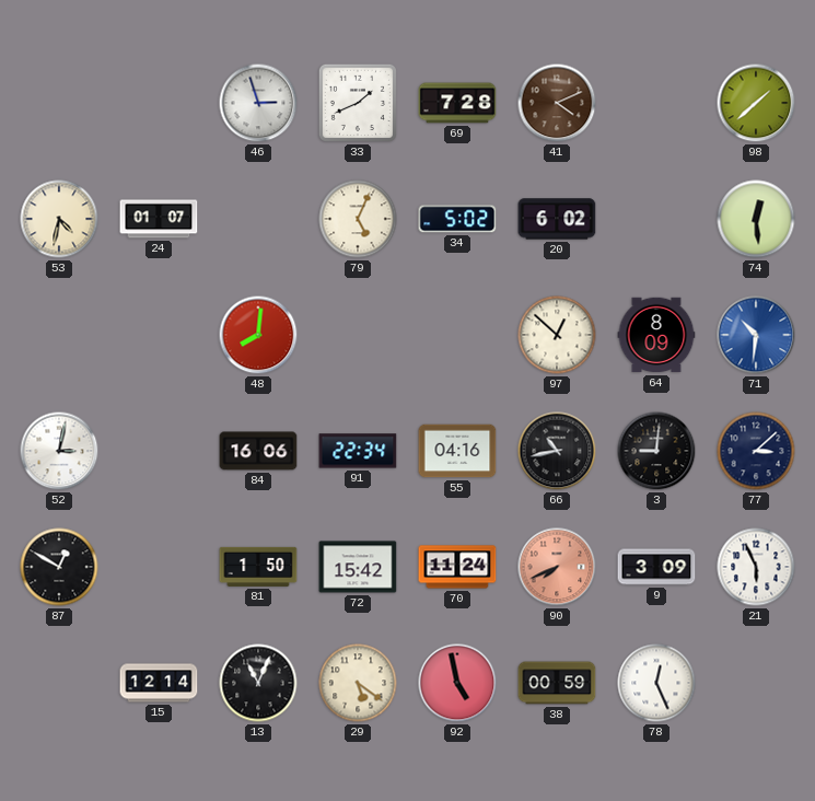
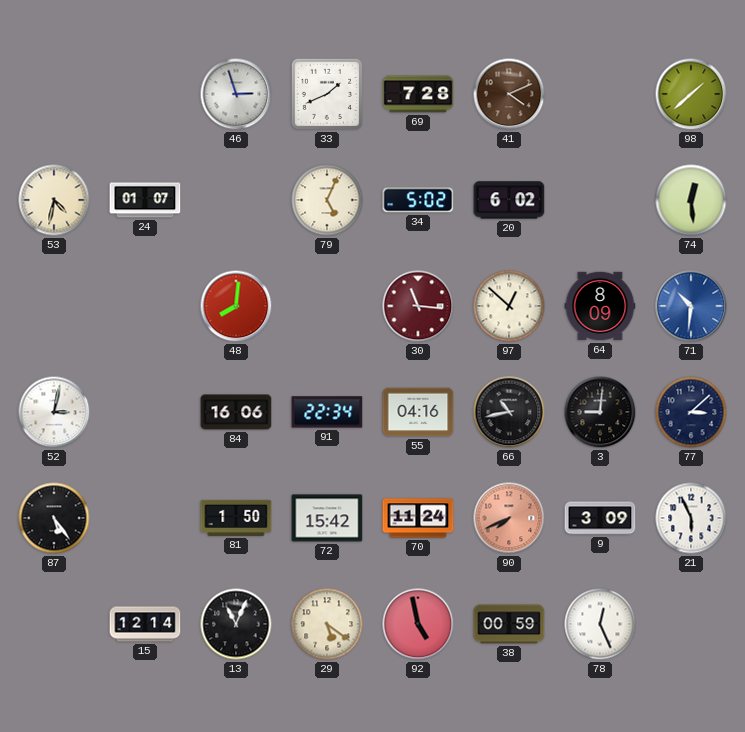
30: none -> 11:16 (418, 306)
87: 12:50 -> 5:24 (54, 518)
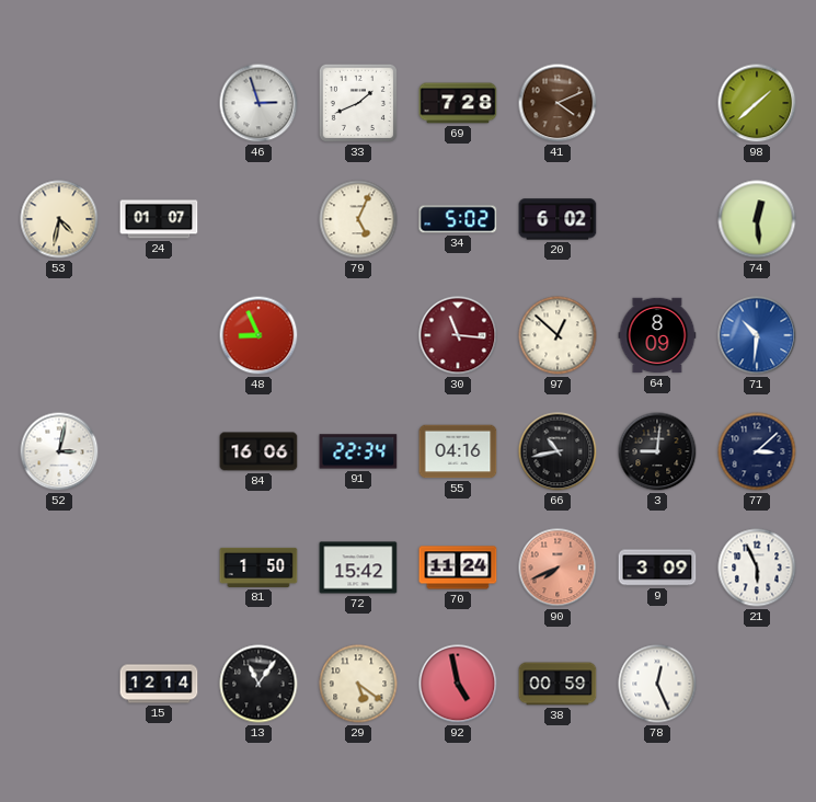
48: 8:01 -> 8:56 (258, 335)
87: 5:24 -> none (54, 518)
13: 11:04 -> 11:06 (258, 684)
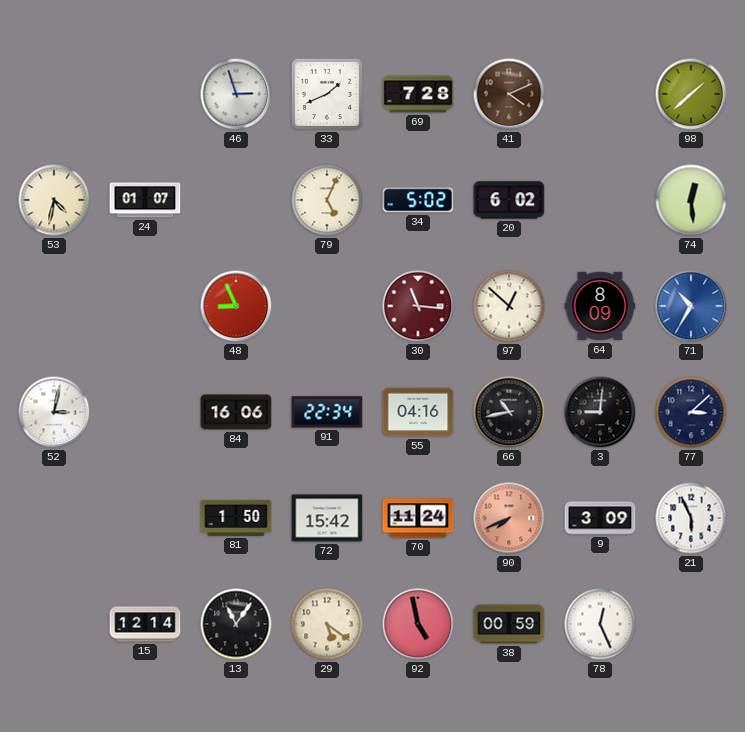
71: 10:31 -> 10:35 (691, 306)
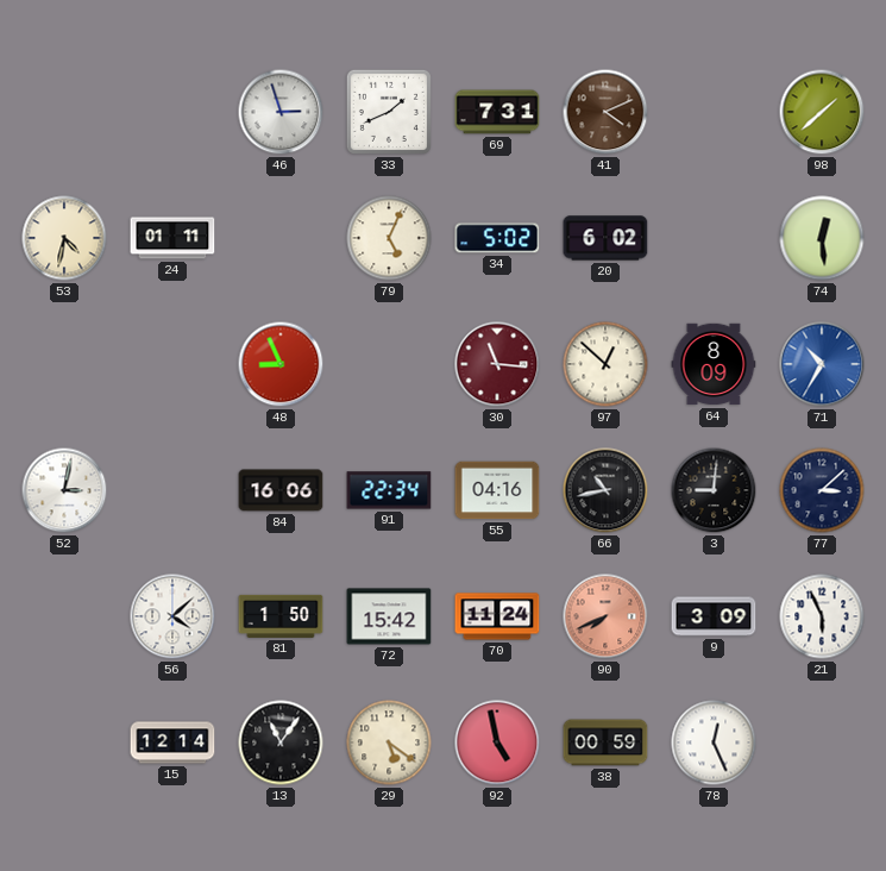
69: 7:28 -> 7:31 (497, 112)
24: 01:07 -> 01:11 (172, 238)
56: none -> 4:08 (172, 616)
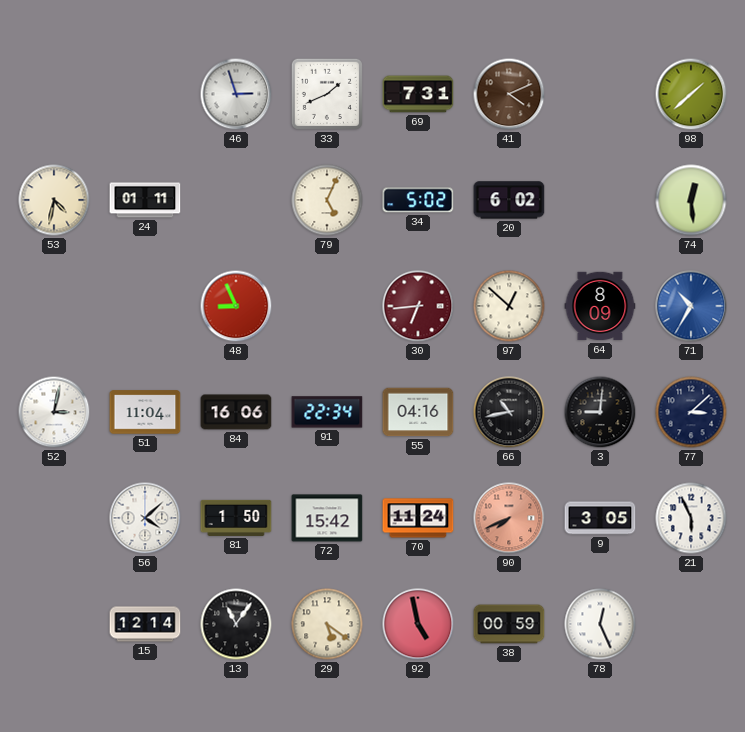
30: 11:16 -> 6:44 (418, 306)
51: none -> 11:04 (145, 412)
9: 3:09 -> 3:05 (600, 518)
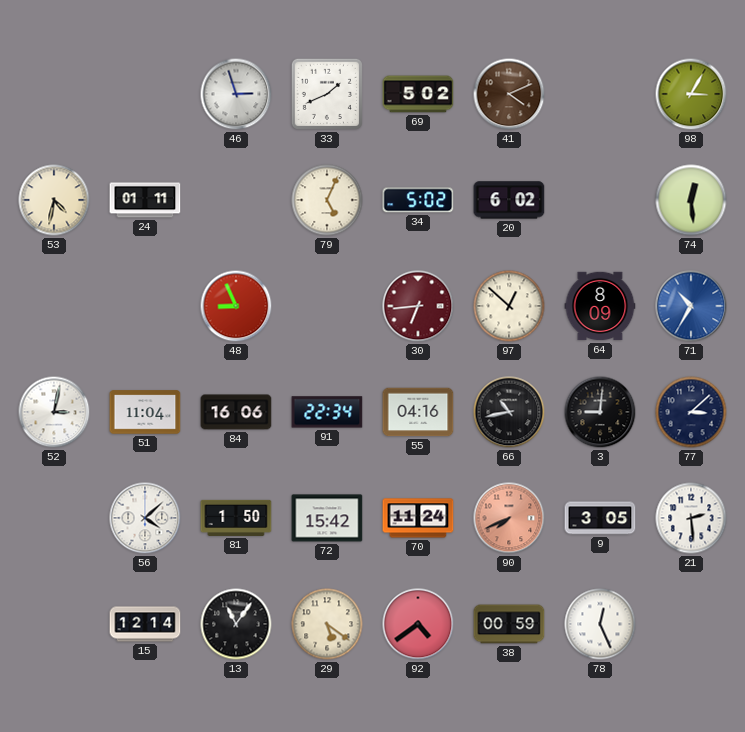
69: 7:31 -> 5:02 (418, 94)
98: 1:38 -> 3:05 (691, 94)
21: 5:56 -> 2:29 (691, 518)
92: 4:58 -> 4:39 (418, 624)
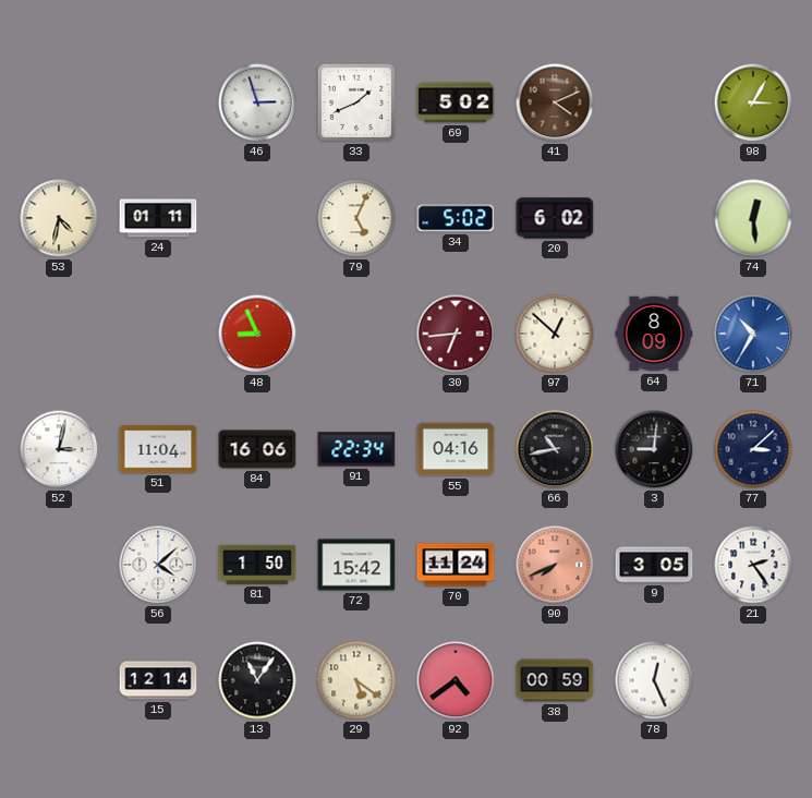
21: 2:29 -> 2:24 (753, 565)
